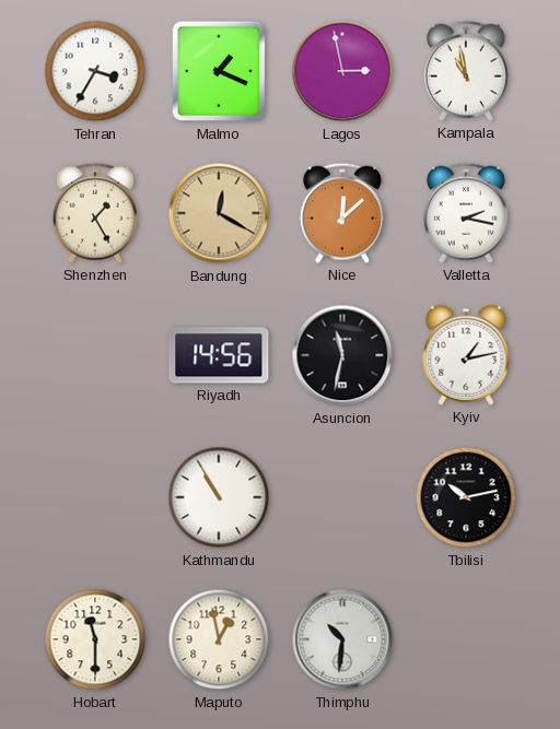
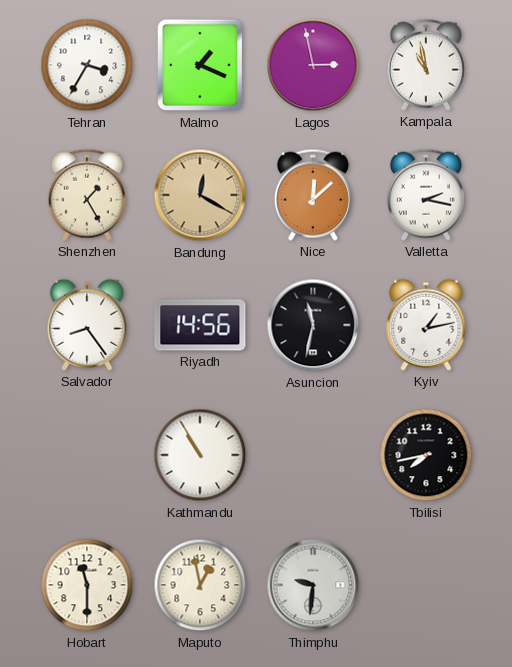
Salvador: none -> 8:24 (87, 325)
Tbilisi: 10:13 -> 7:43 (426, 455)
Thimphu: 10:31 -> 9:31 (313, 585)
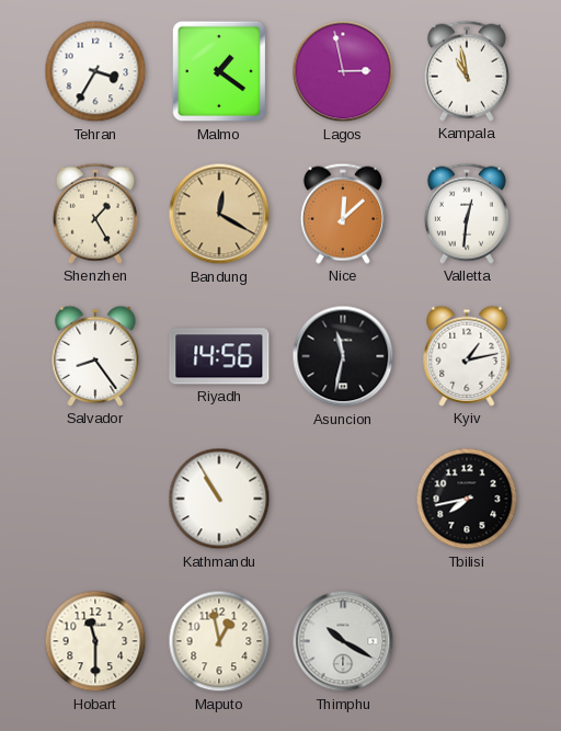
Malmo: 1:19 -> 1:21 (218, 71)
Valletta: 2:17 -> 12:31 (467, 214)
Thimphu: 9:31 -> 10:20 (343, 641)
